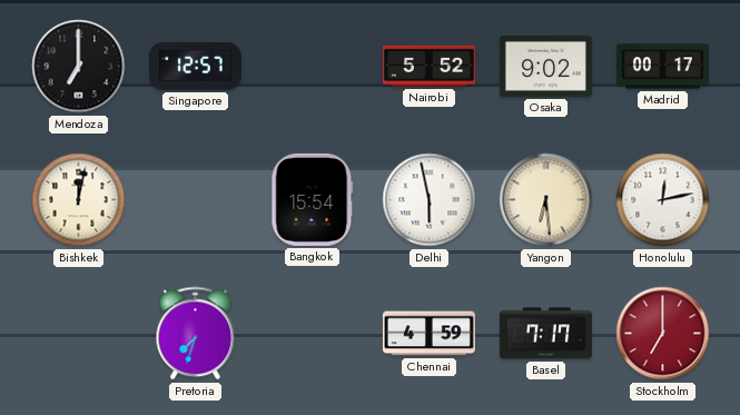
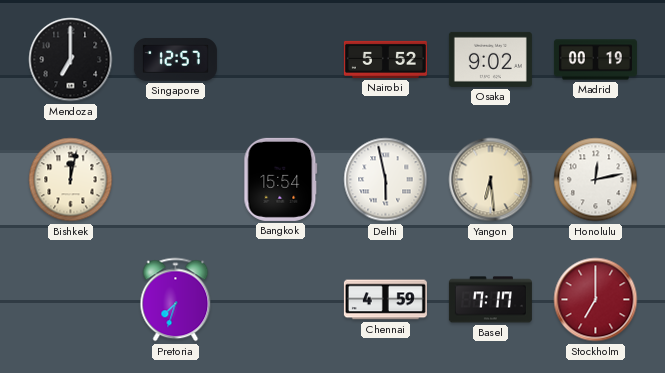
Madrid: 00:17 -> 00:19 (595, 60)
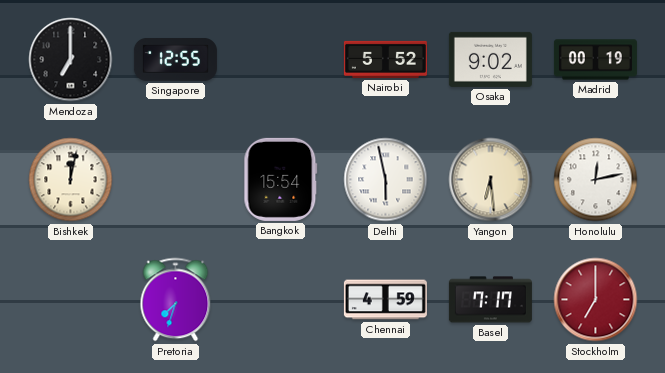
Singapore: 12:57 -> 12:55 (175, 59)
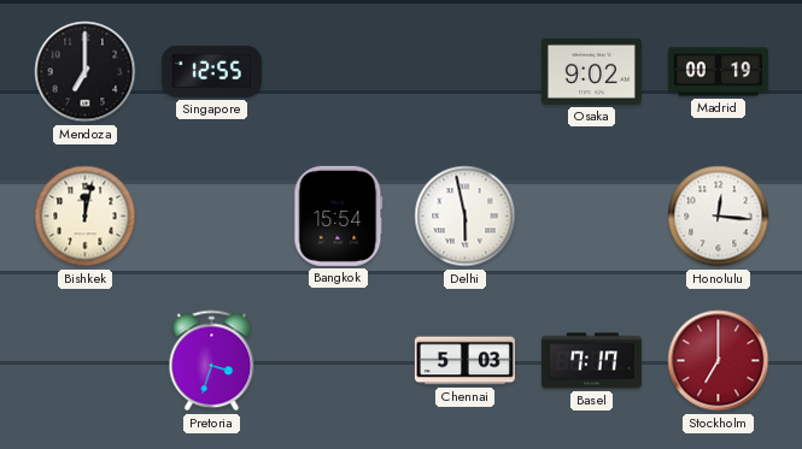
Nairobi: 5:52 -> none (385, 59)
Yangon: 6:29 -> none (491, 180)
Honolulu: 12:13 -> 12:16 (719, 217)
Pretoria: 7:33 -> 3:33 (212, 361)
Chennai: 4:59 -> 5:03 (464, 361)
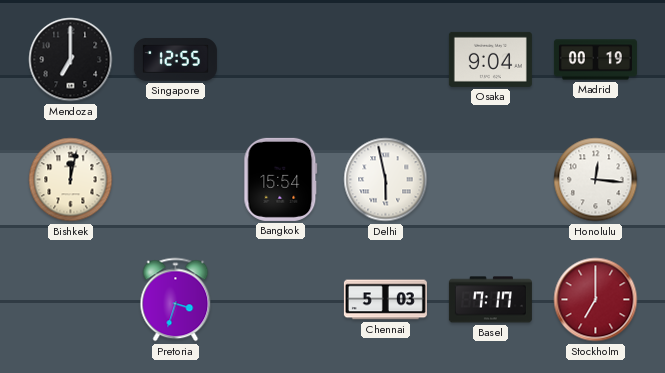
Osaka: 9:02 -> 9:04 (490, 59)
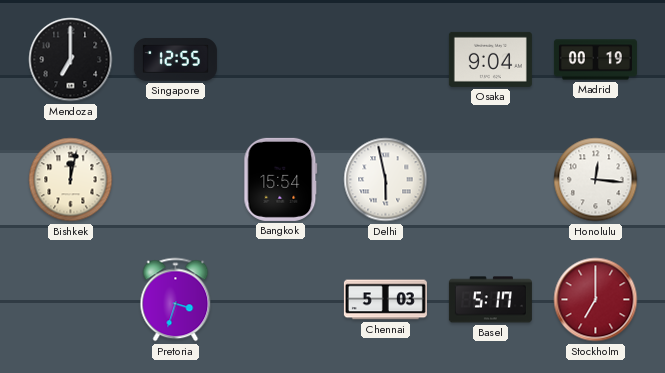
Basel: 7:17 -> 5:17 (490, 300)
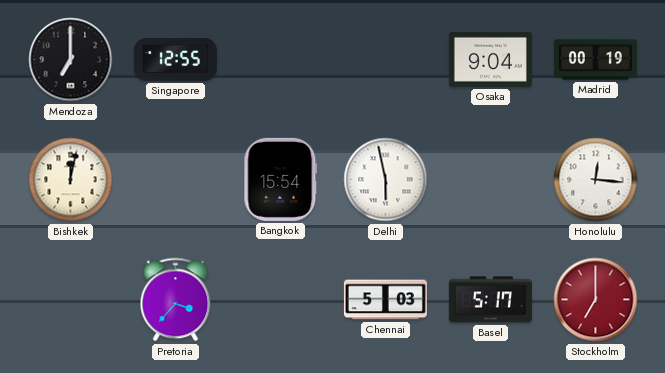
Pretoria: 3:33 -> 3:37 (176, 300)
